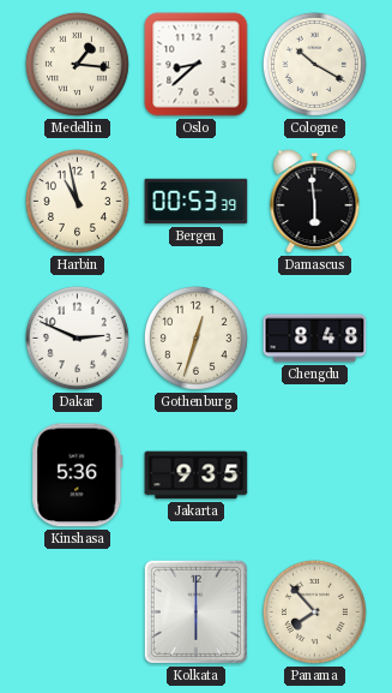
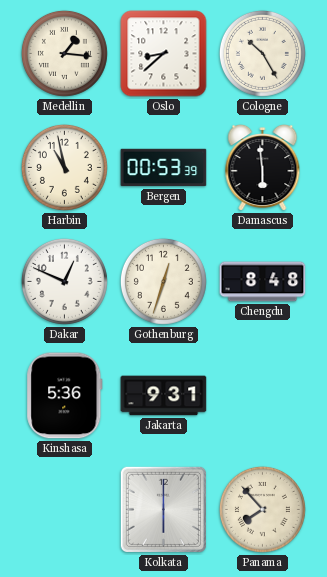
Cologne: 10:20 -> 10:25 (262, 53)
Dakar: 2:49 -> 12:49 (64, 281)
Jakarta: 9:35 -> 9:31 (164, 396)
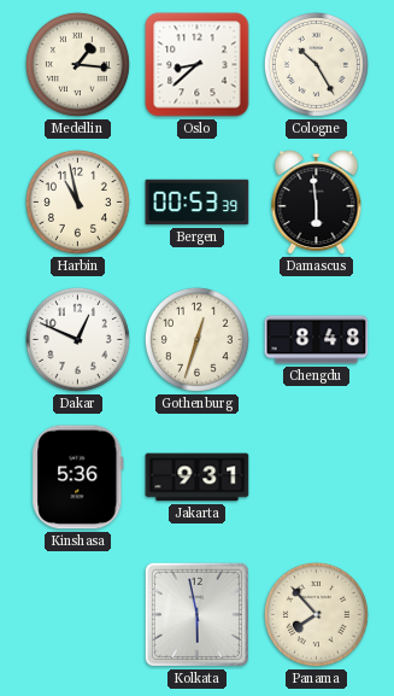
Kolkata: 6:00 -> 5:58 (196, 614)
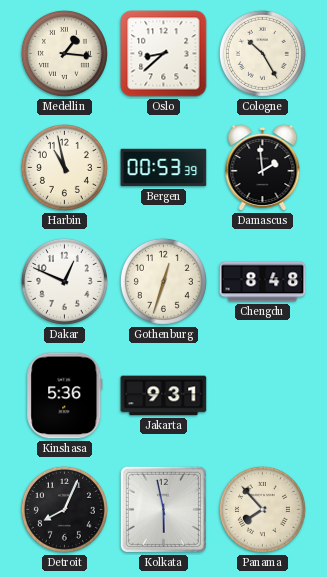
Damascus: 5:59 -> 1:59 (263, 168)
Detroit: none -> 8:04 (64, 509)
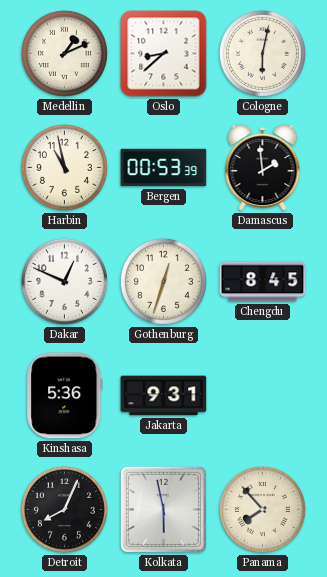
Medellin: 1:16 -> 1:11 (64, 53)
Cologne: 10:25 -> 6:02 (262, 53)
Chengdu: 8:48 -> 8:45 (263, 282)
